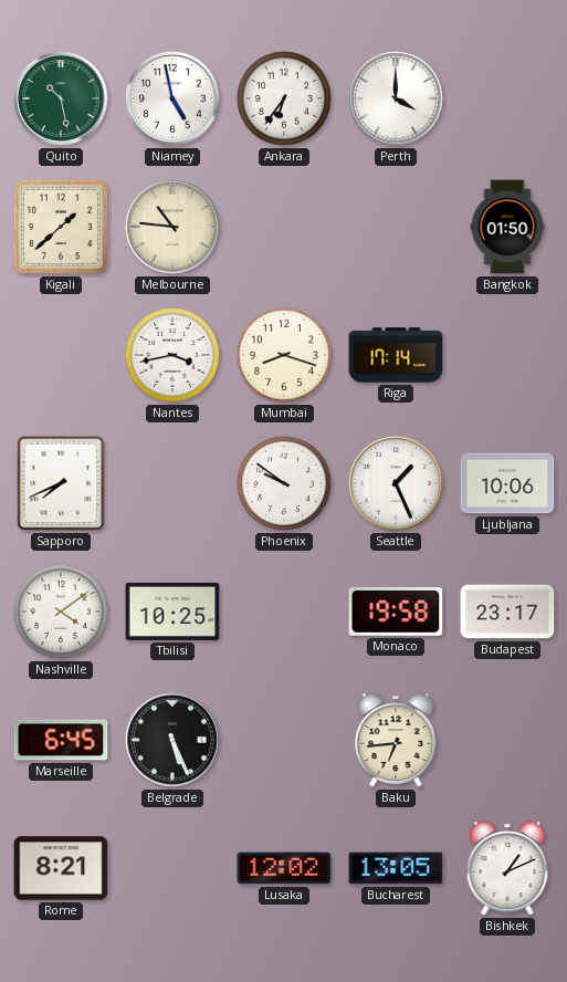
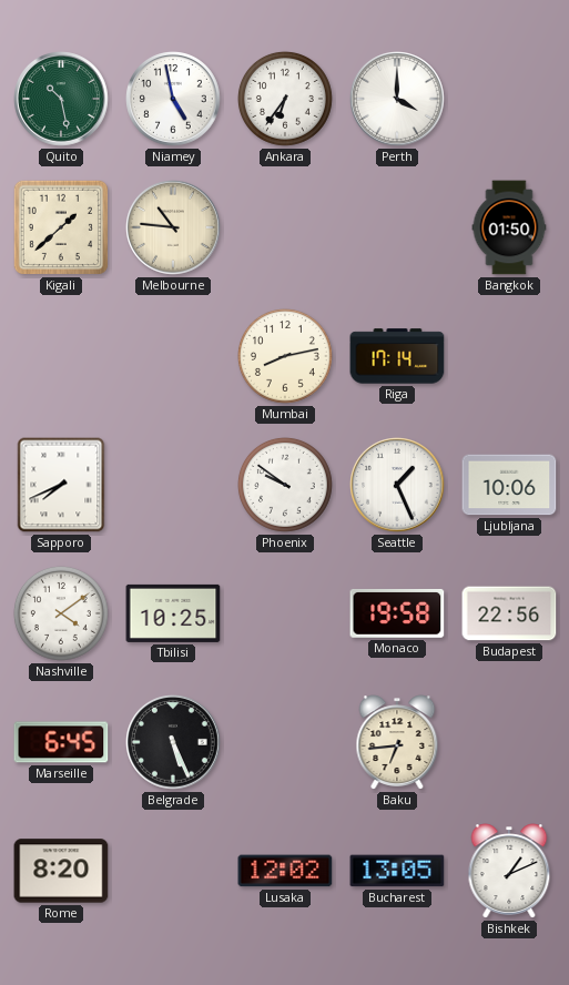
Nantes: 3:43 -> none (172, 355)
Mumbai: 8:18 -> 8:13 (285, 356)
Budapest: 23:17 -> 22:56 (509, 613)
Rome: 8:21 -> 8:20 (61, 871)
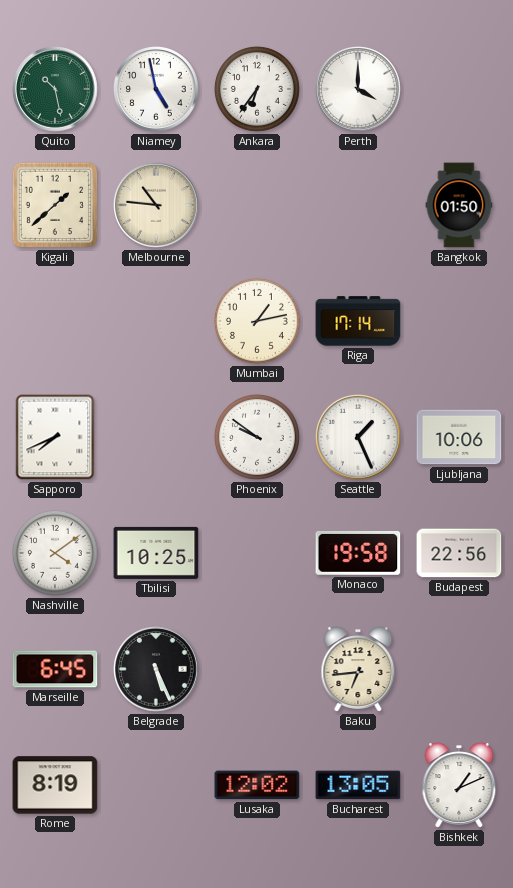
Mumbai: 8:13 -> 1:13 (257, 321)
Rome: 8:20 -> 8:19 (55, 785)
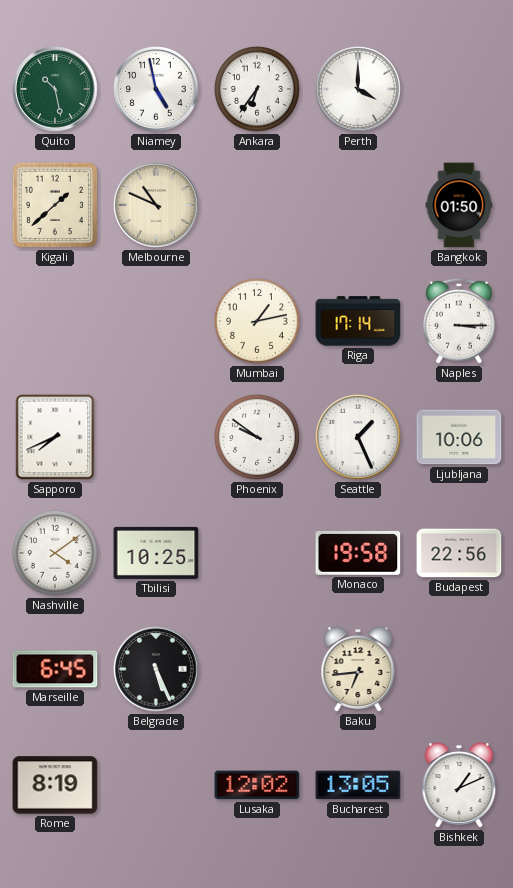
Melbourne: 10:46 -> 10:49 (157, 206)
Naples: none -> 3:15 (459, 321)
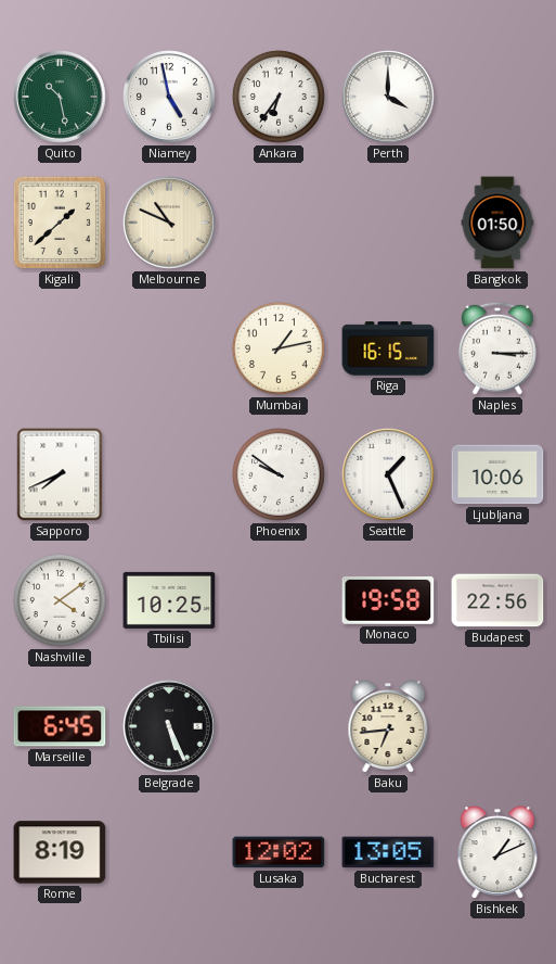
Riga: 17:14 -> 16:15 (388, 348)
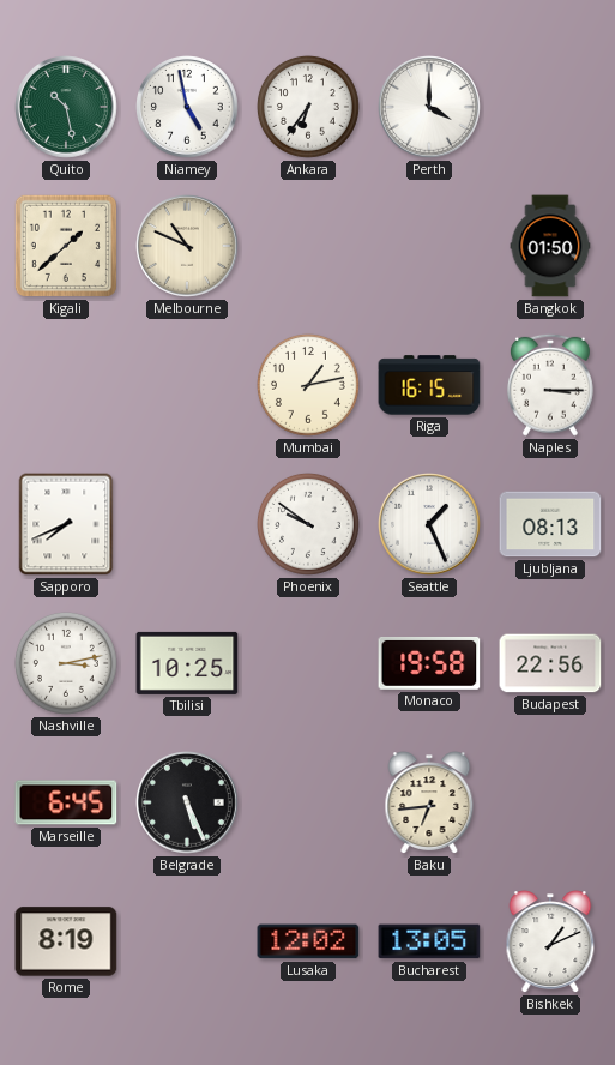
Ljubljana: 10:06 -> 08:13 (550, 524)
Nashville: 4:09 -> 3:13 (66, 663)
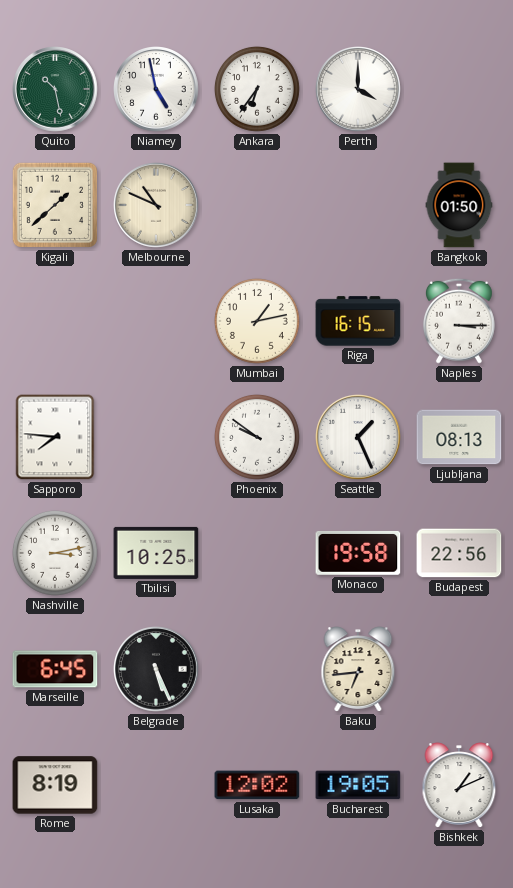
Sapporo: 7:41 -> 7:46 (55, 437)
Bucharest: 13:05 -> 19:05 (358, 785)
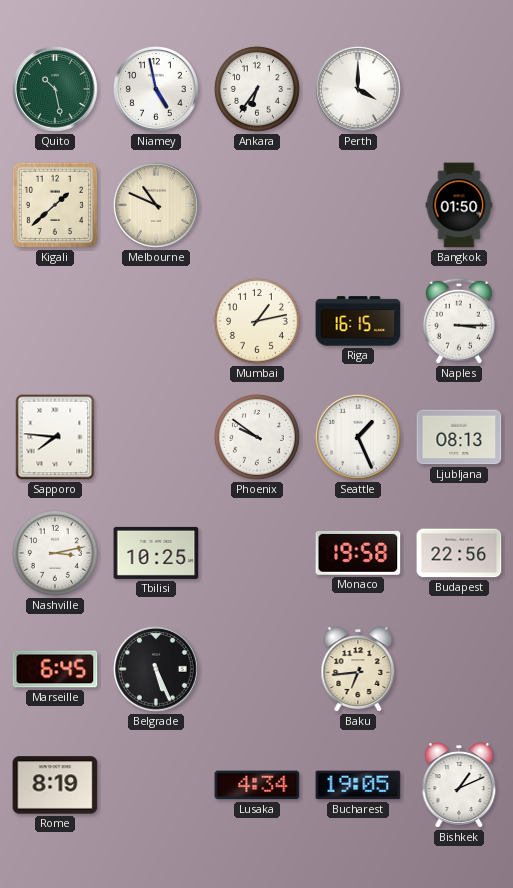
Lusaka: 12:02 -> 4:34 (257, 785)
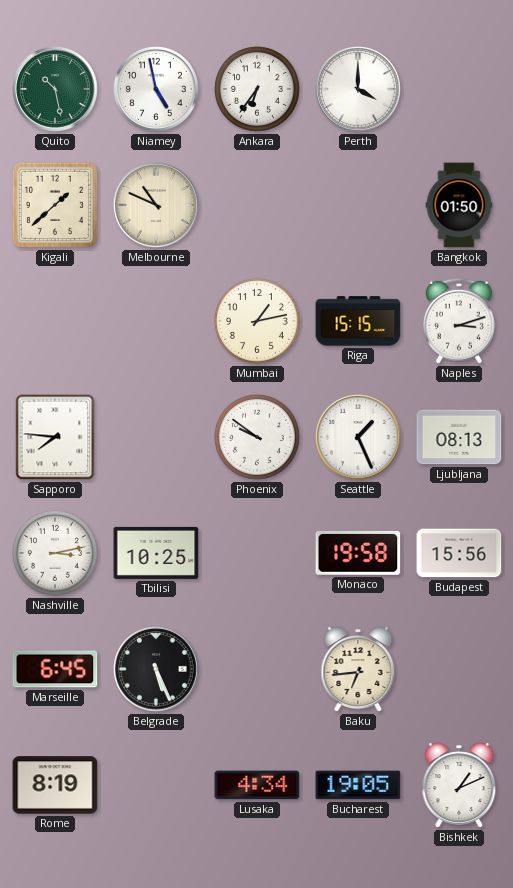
Riga: 16:15 -> 15:15 (358, 321)
Naples: 3:15 -> 3:12 (459, 321)
Budapest: 22:56 -> 15:56 (459, 553)
